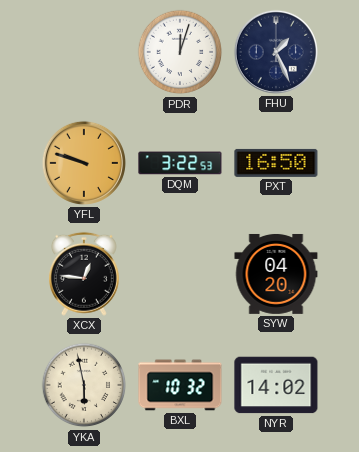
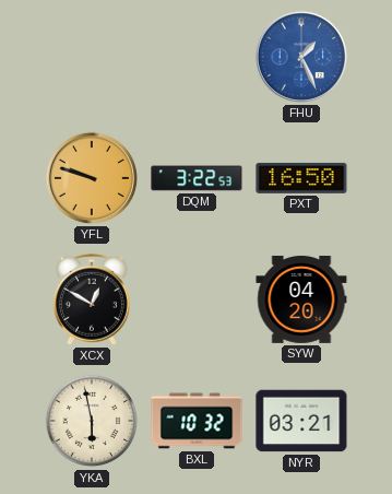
PDR: 12:03 -> none (180, 52)
FHU dial: navy -> blue (301, 57)
XCX: 12:46 -> 12:50 (92, 299)
NYR: 14:02 -> 03:21 (301, 421)
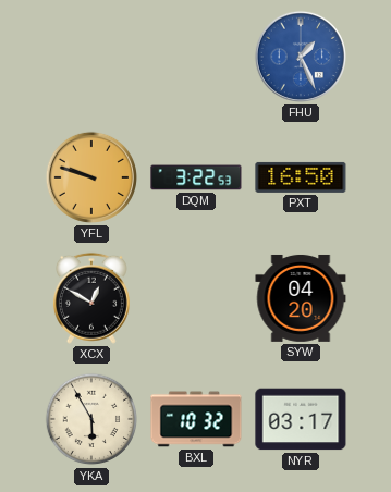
YKA: 5:58 -> 5:55 (91, 419)
NYR: 03:21 -> 03:17 (301, 419)
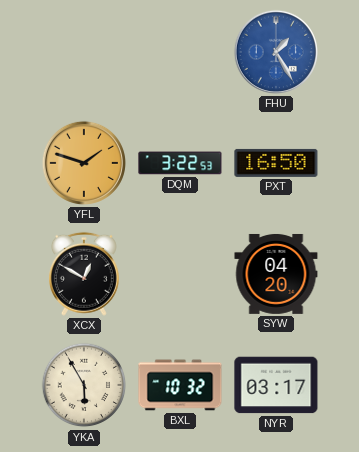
FHU: 1:26 -> 1:25 (276, 52)
YFL: 9:48 -> 1:48 (84, 163)
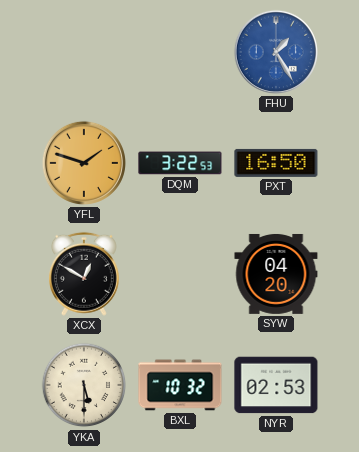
YKA: 5:55 -> 5:30 (84, 385)
NYR: 03:17 -> 02:53 (276, 385)
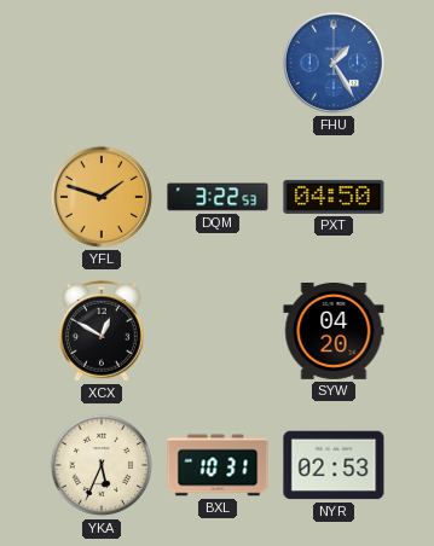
PXT: 16:50 -> 04:50 (334, 197)
YKA: 5:30 -> 5:34 (102, 465)
BXL: 10:32 -> 10:31 (218, 465)
